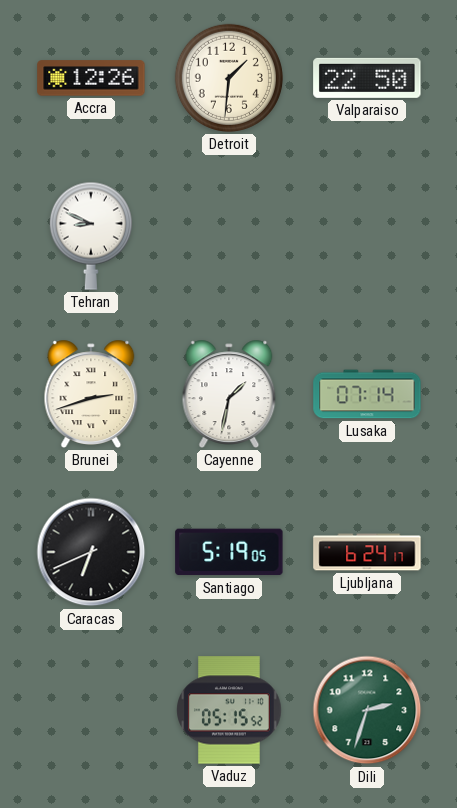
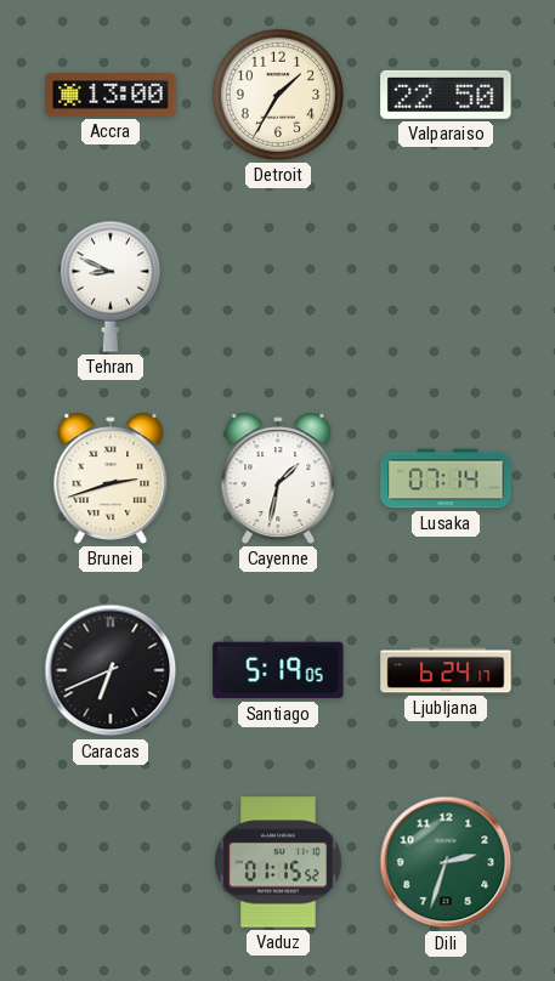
Accra: 12:26 -> 13:00 (111, 95)
Detroit: 1:31 -> 1:35 (278, 95)
Vaduz: 05:15 -> 01:15 (278, 862)
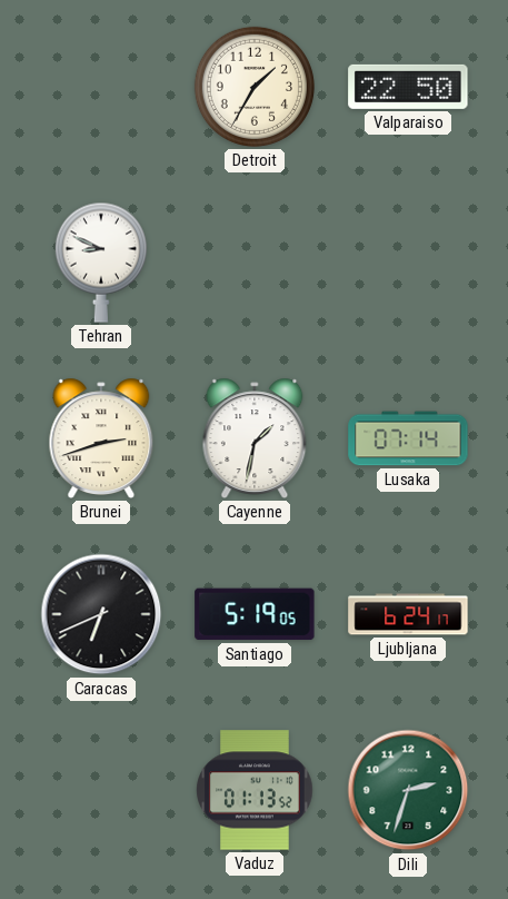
Accra: 13:00 -> none (111, 95)
Vaduz: 01:15 -> 01:13 (255, 790)
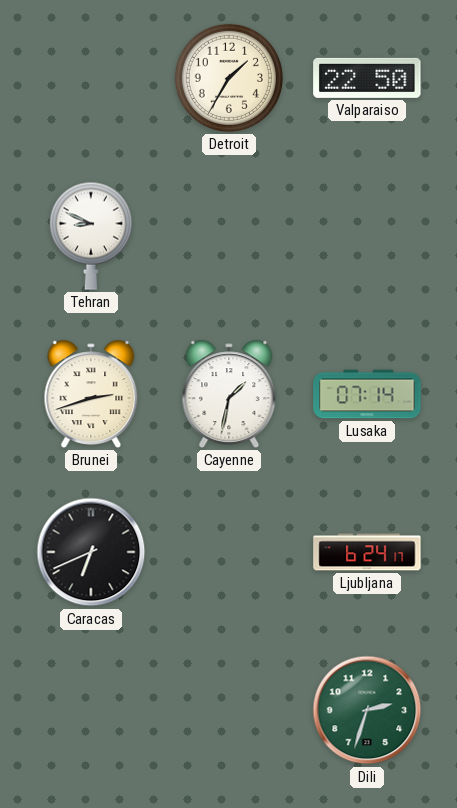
Santiago: 5:19 -> none (255, 614)
Vaduz: 01:13 -> none (255, 790)
